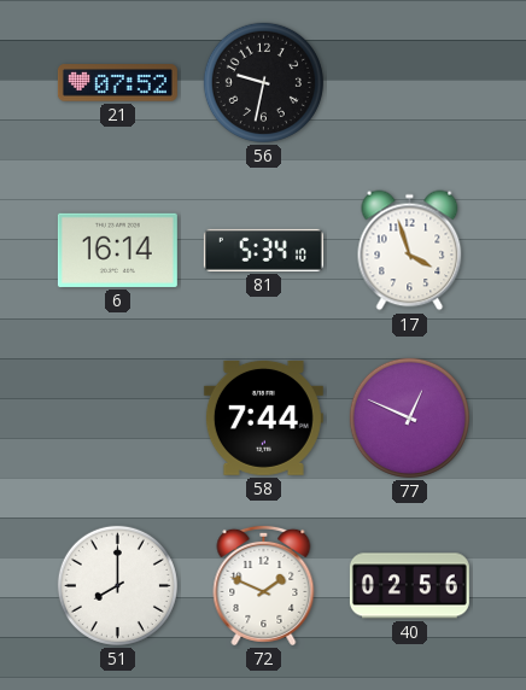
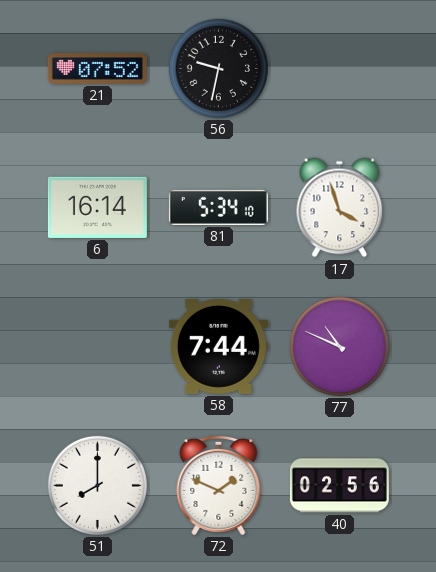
77: 12:49 -> 10:49 (339, 346)
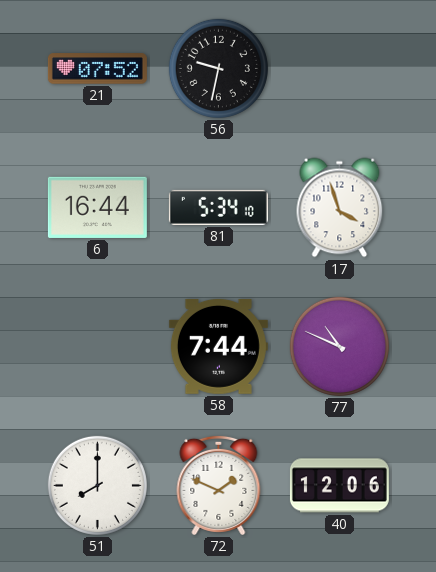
6: 16:14 -> 16:44 (97, 207)
40: 02:56 -> 12:06 (339, 486)
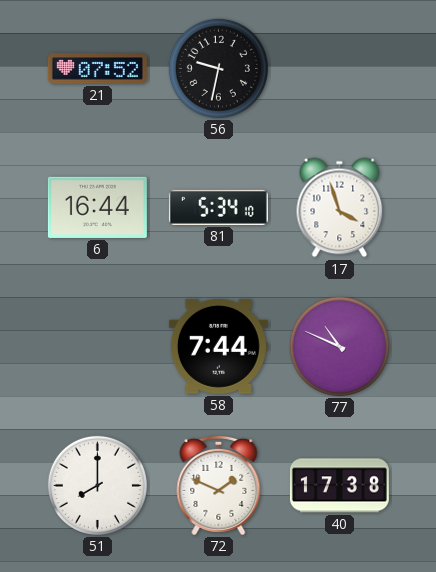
40: 12:06 -> 17:38 (339, 486)
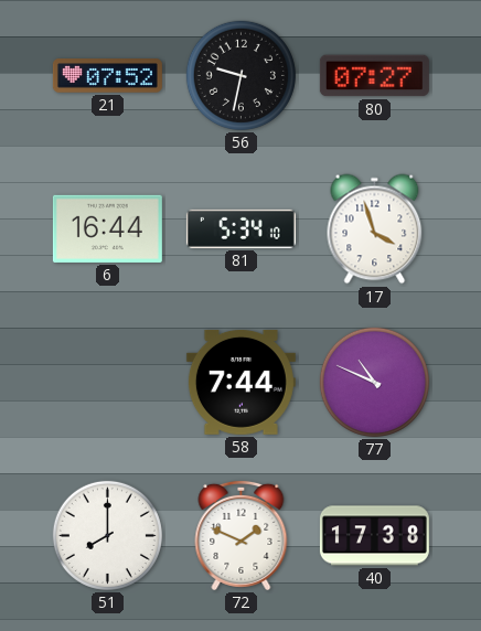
80: none -> 07:27 (374, 76)
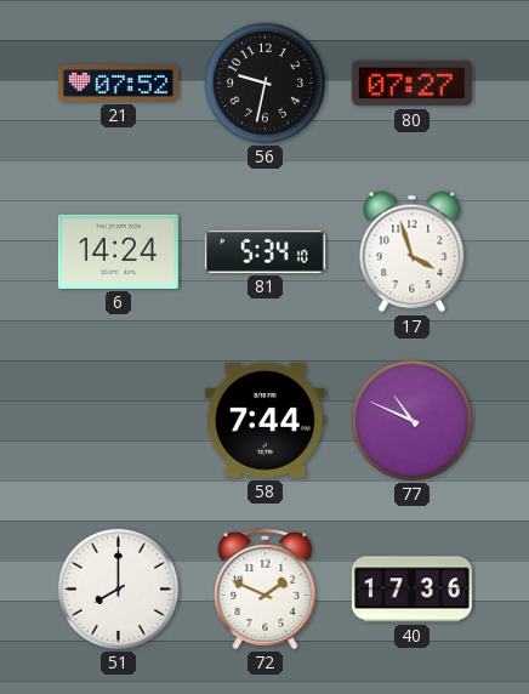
6: 16:44 -> 14:24 (118, 251)
40: 17:38 -> 17:36 (411, 590)
